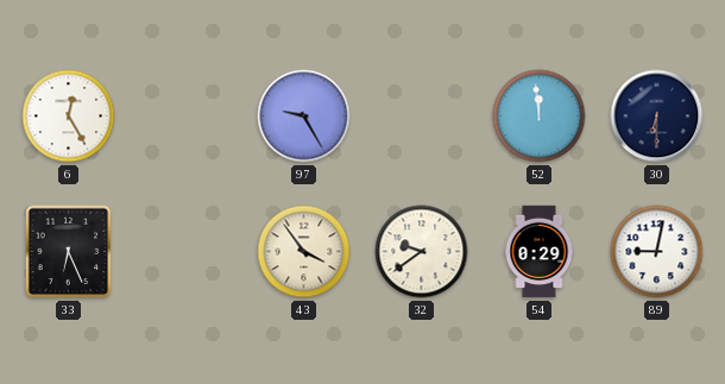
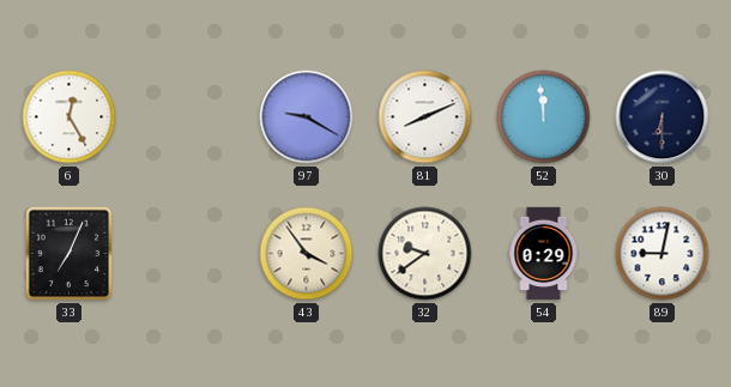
97: 9:25 -> 9:20 (307, 117)
81: none -> 8:11 (425, 117)
33: 6:26 -> 7:04 (70, 254)
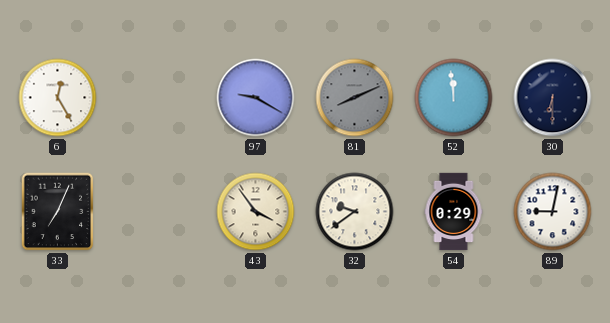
81 dial: white -> grey (355, 98)
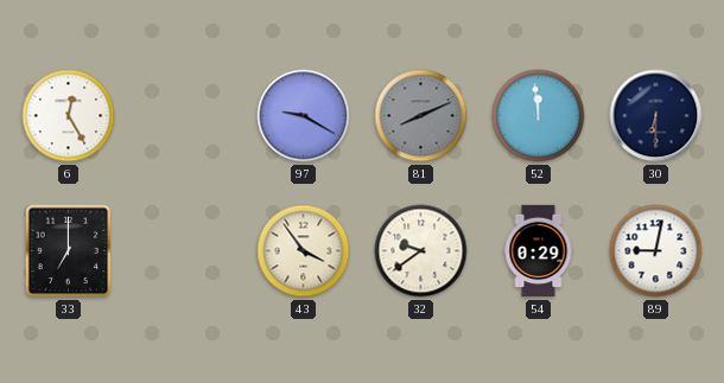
33: 7:04 -> 7:00 (69, 251)
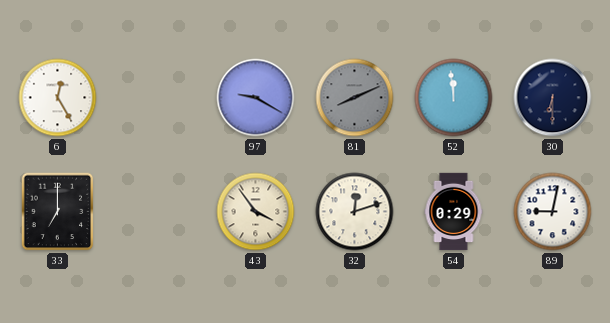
32: 9:39 -> 12:12 (355, 212)
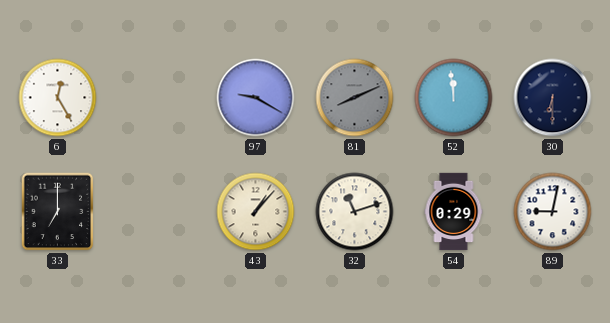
43: 3:54 -> 1:07 (256, 212)
32: 12:12 -> 11:12 (355, 212)
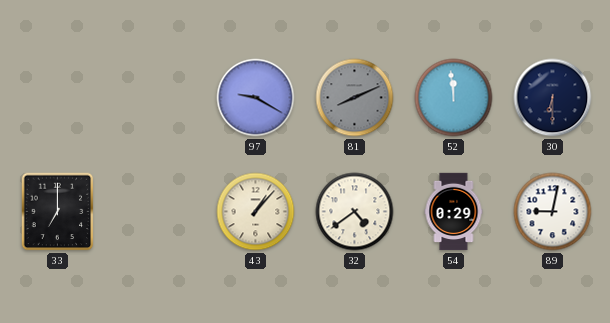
6: 12:25 -> none (58, 98)
32: 11:12 -> 4:39 (355, 212)
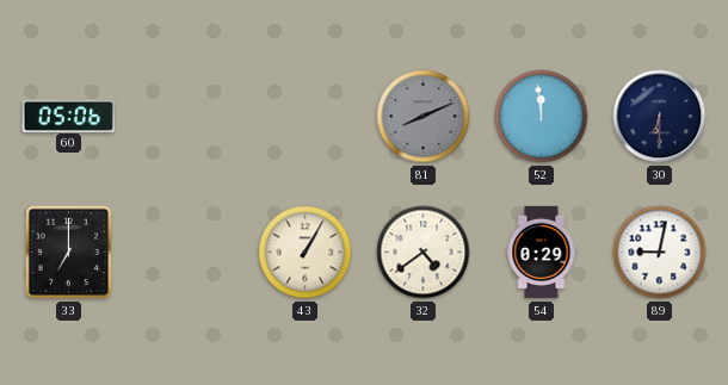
60: none -> 05:06 (68, 116)
97: 9:20 -> none (256, 98)
43: 1:07 -> 1:05 (306, 253)
